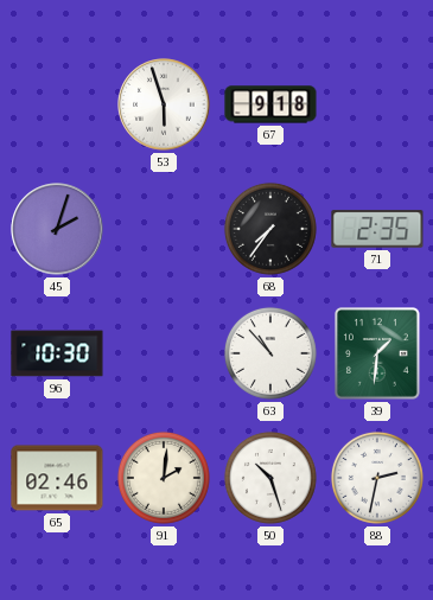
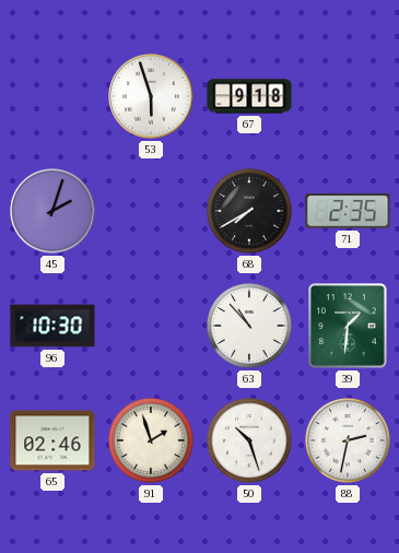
68: 7:36 -> 7:40 (249, 211)
91: 2:01 -> 1:57 (151, 440)
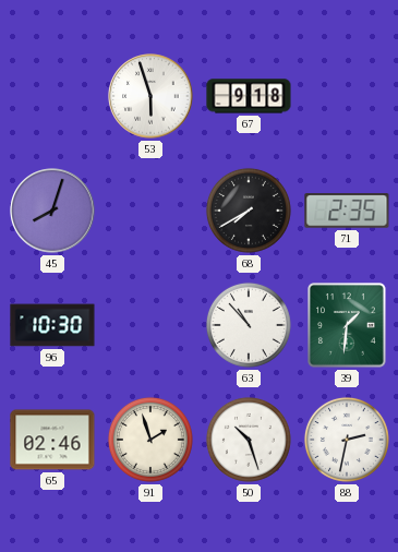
45: 2:03 -> 8:03 (52, 211)
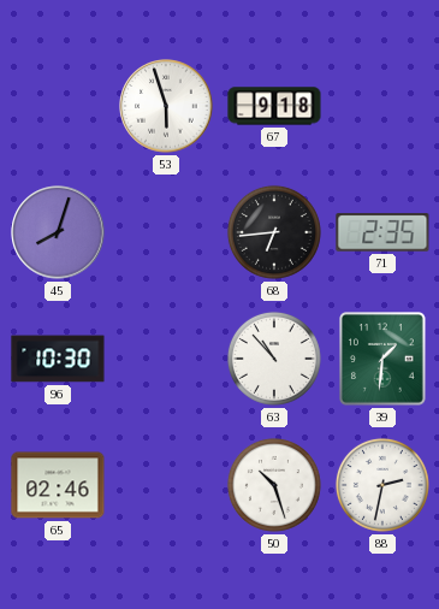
68: 7:40 -> 6:44 (274, 232)
91: 1:57 -> none (150, 440)
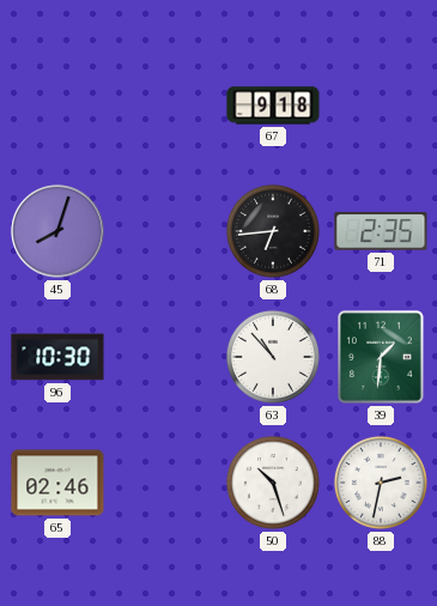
53: 5:57 -> none (166, 106)
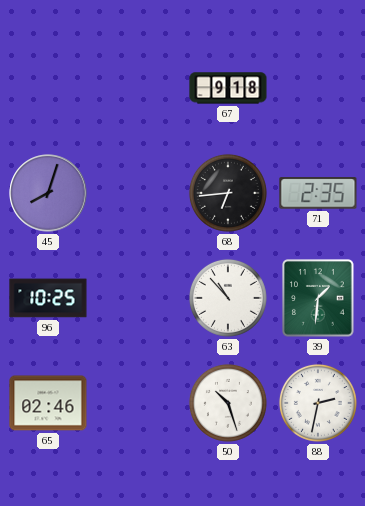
96: 10:30 -> 10:25 (48, 298)
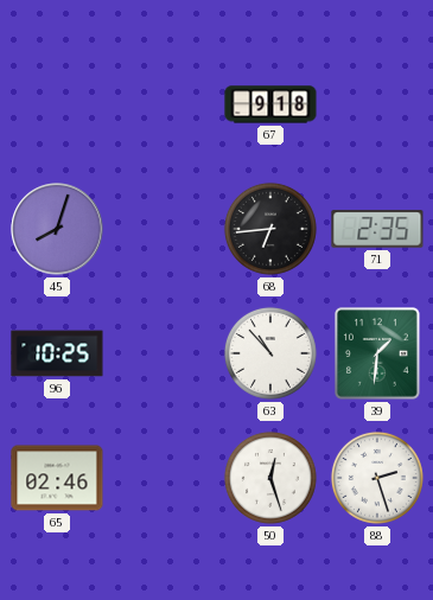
50: 10:27 -> 12:27 (270, 478)
88: 2:32 -> 2:27 (377, 478)
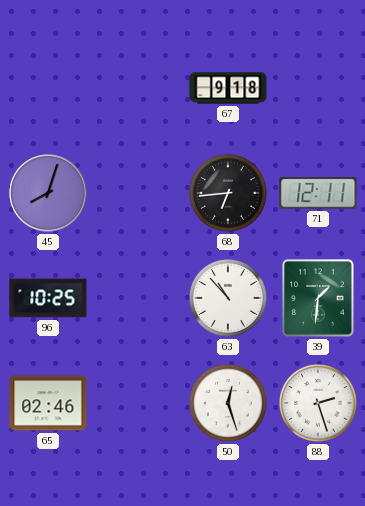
71: 2:35 -> 12:11 (318, 193)
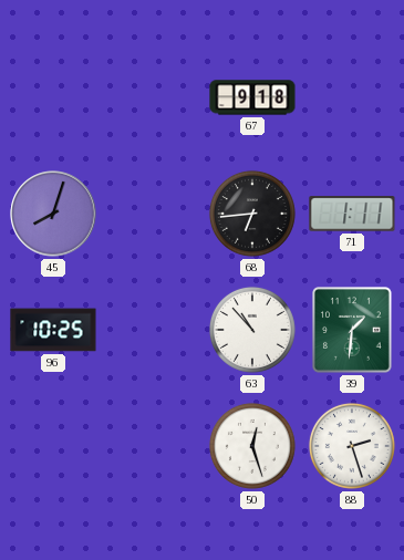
71: 12:11 -> 1:11 (352, 214)
65: 02:46 -> none (48, 403)
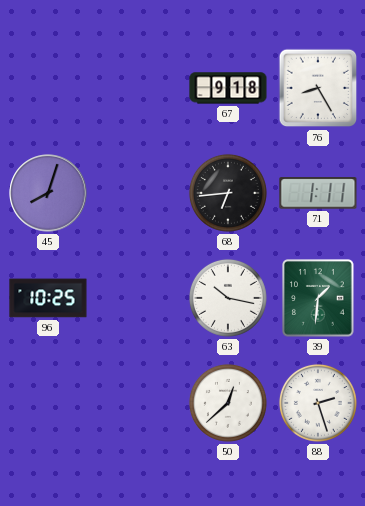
76: none -> 8:25 (318, 88)
63: 10:53 -> 10:17 (228, 298)
50: 12:27 -> 12:38 (228, 403)
